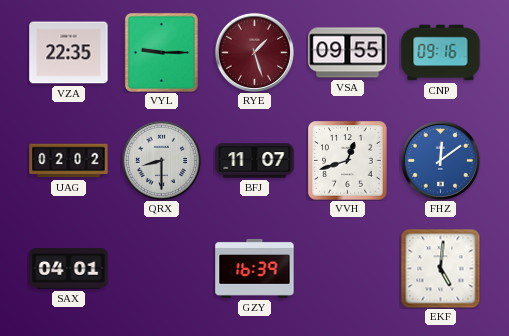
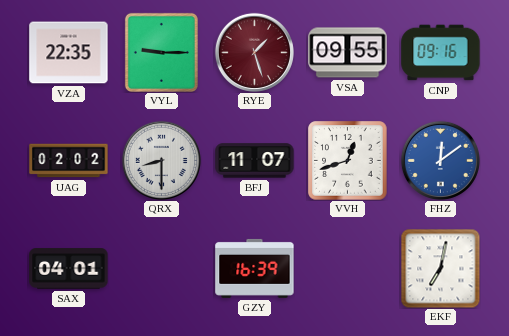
EKF: 5:01 -> 7:02 (440, 268)
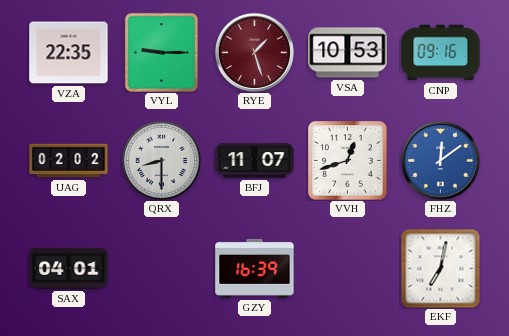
VSA: 09:55 -> 10:53 (348, 53)
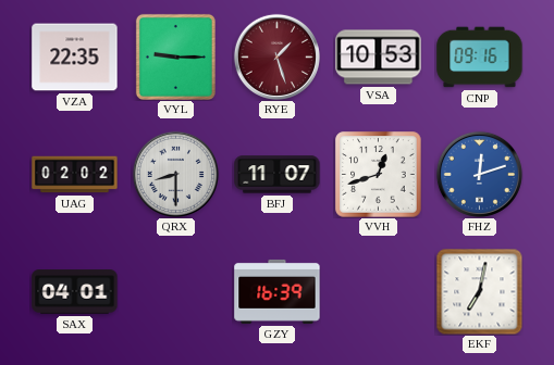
FHZ: 12:09 -> 12:12 (479, 174)
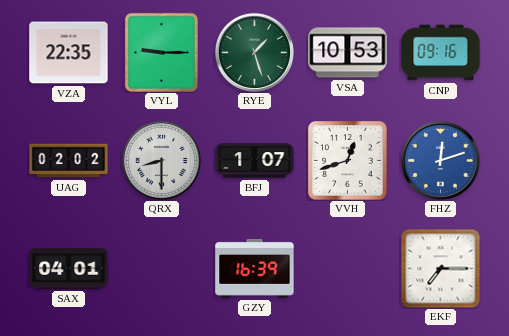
RYE dial: burgundy -> green (254, 52)
BFJ: 11:07 -> 1:07 (255, 161)
EKF: 7:02 -> 7:15 (440, 268)
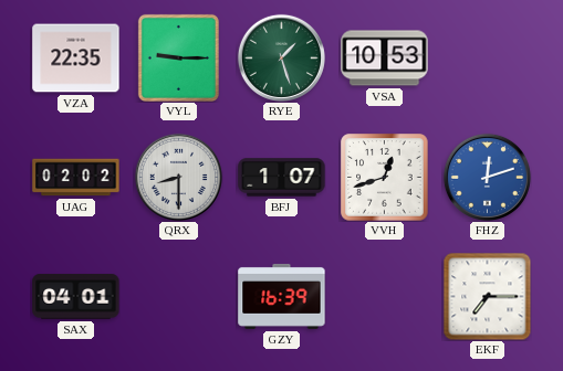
CNP: 09:16 -> none (441, 53)
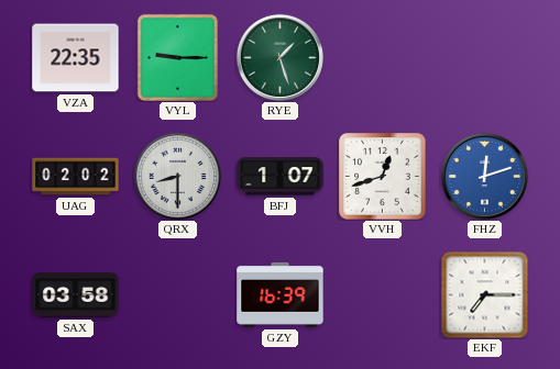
VSA: 10:53 -> none (385, 59)
SAX: 04:01 -> 03:58 (76, 295)
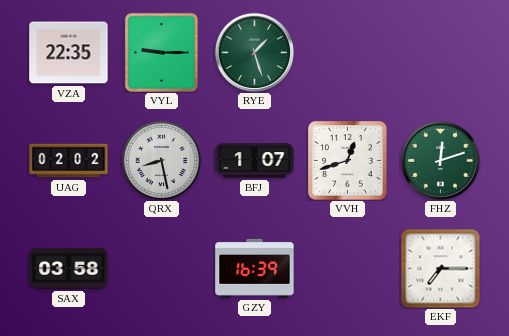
QRX: 8:30 -> 8:28 (161, 160)
FHZ dial: blue -> green (440, 160)
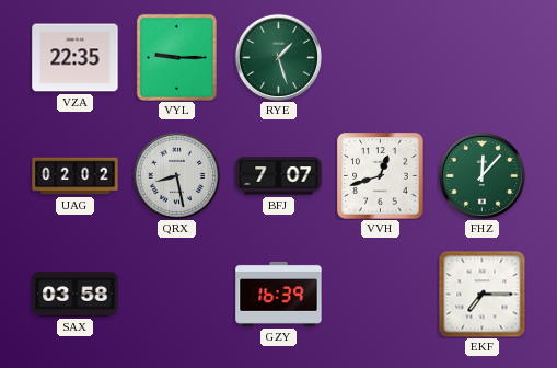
BFJ: 1:07 -> 7:07 (279, 176)
FHZ: 12:12 -> 12:07 (481, 175)
